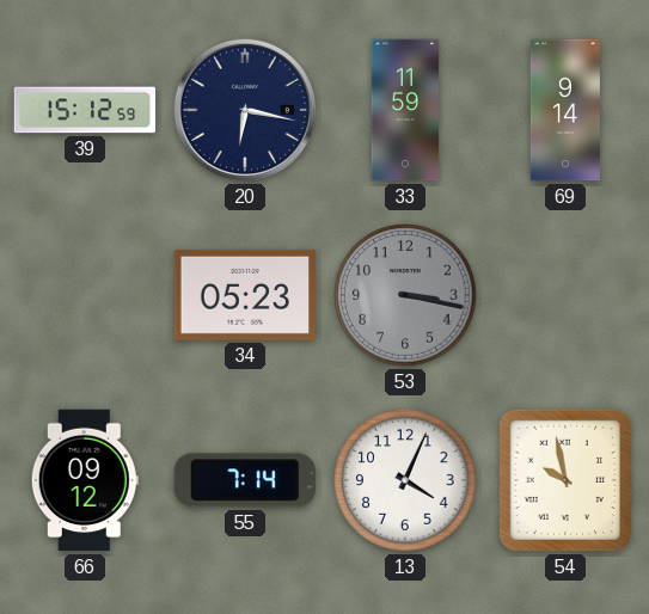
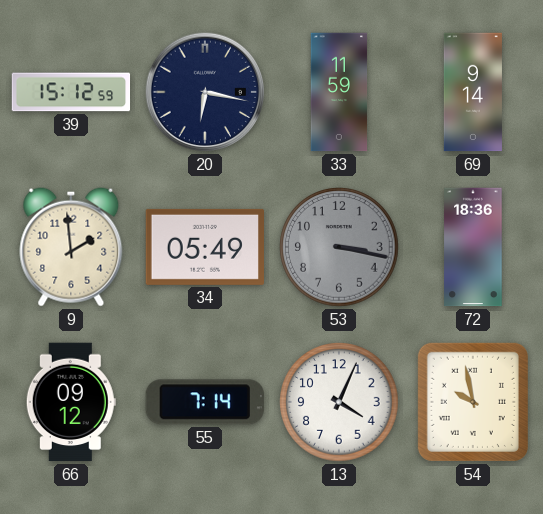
9: none -> 1:59 (71, 247)
34: 05:23 -> 05:49 (205, 247)
72: none -> 18:36 (473, 247)
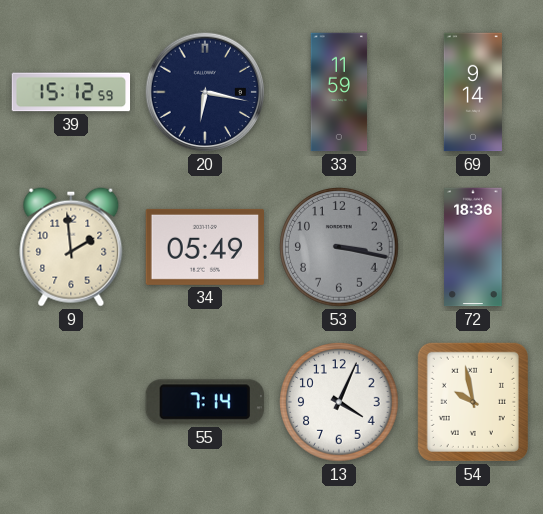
66: 09:12 -> none (71, 402)
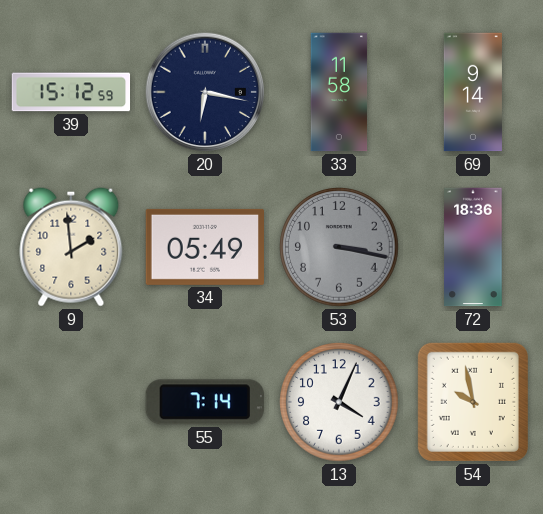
33: 11:59 -> 11:58 (339, 92)
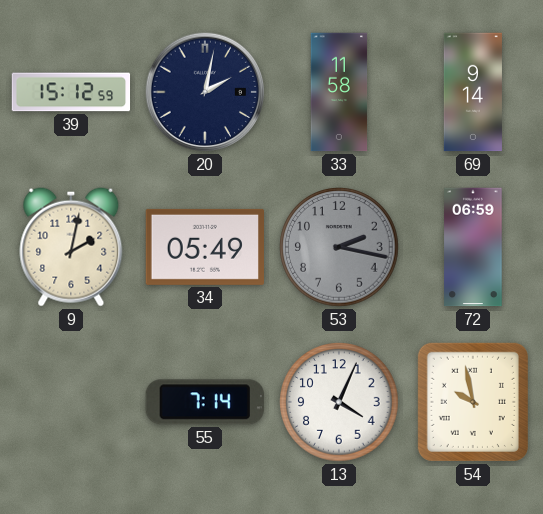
20: 6:17 -> 2:02 (205, 92)
9: 1:59 -> 2:02 (71, 247)
53: 3:17 -> 2:17 (339, 247)
72: 18:36 -> 06:59 (473, 247)
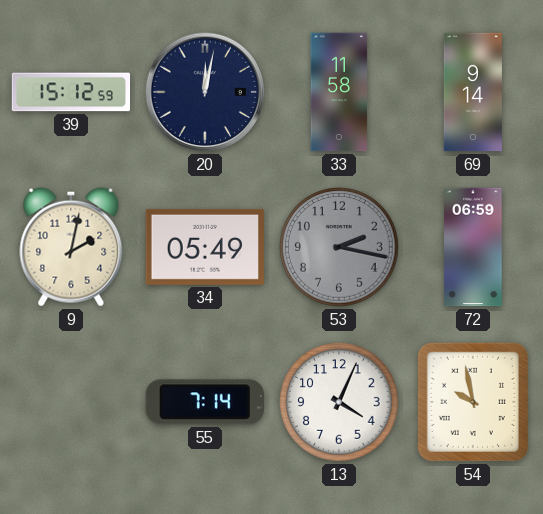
20: 2:02 -> 12:02 (205, 92)
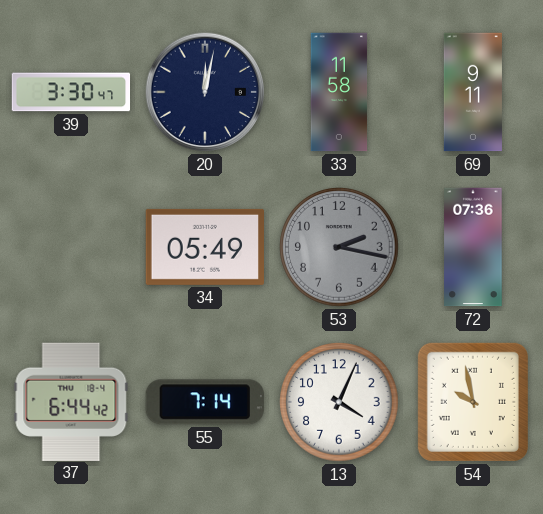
39: 15:12 -> 3:30 (71, 92)
69: 9:14 -> 9:11 (473, 92)
9: 2:02 -> none (71, 247)
72: 06:59 -> 07:36 (473, 247)
37: none -> 6:44 (71, 401)
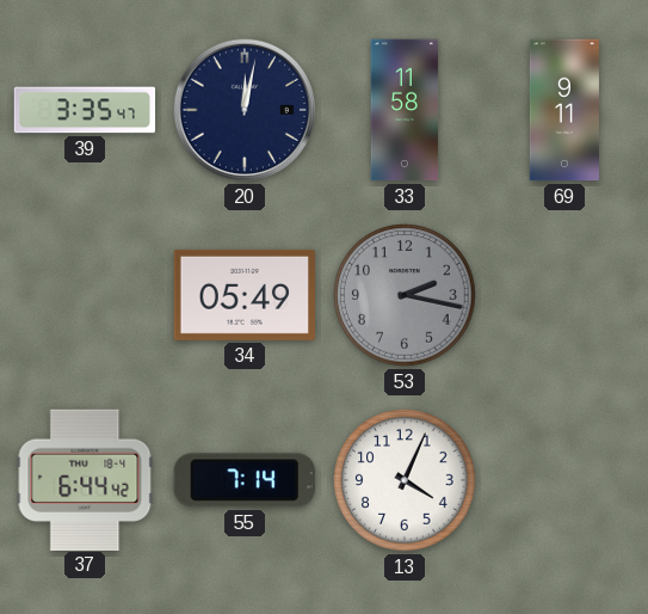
39: 3:30 -> 3:35 (85, 110)
72: 07:36 -> none (473, 247)
54: 9:58 -> none (473, 402)
